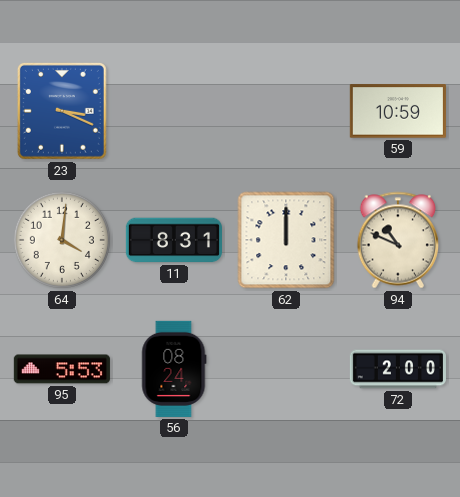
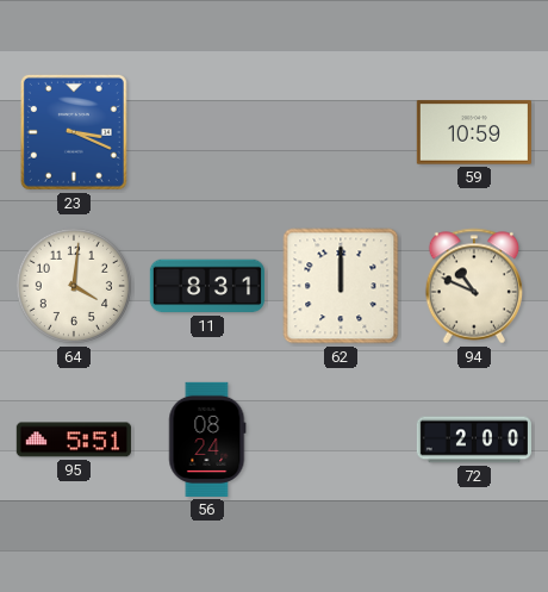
95: 5:53 -> 5:51 (74, 440)
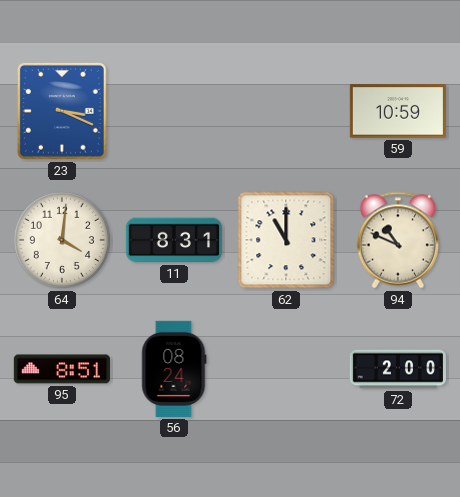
62: 12:00 -> 11:00 (286, 240)
95: 5:51 -> 8:51 (62, 369)
